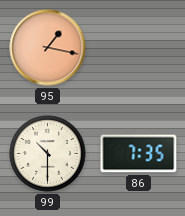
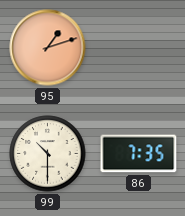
95: 1:17 -> 1:12 (48, 48)
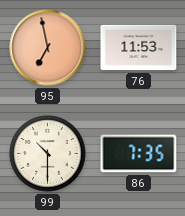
95: 1:12 -> 6:58 (48, 48)
76: none -> 11:53 (139, 48)
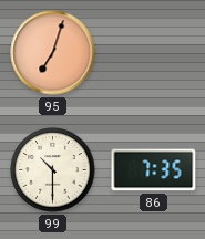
95: 6:58 -> 7:03 (53, 53)
76: 11:53 -> none (139, 48)
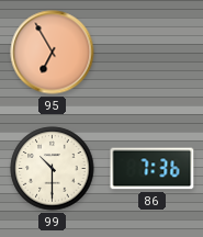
95: 7:03 -> 6:55 (53, 53)
86: 7:35 -> 7:36 (153, 169)
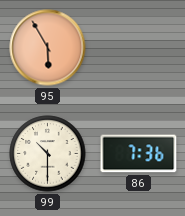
95: 6:55 -> 5:55 (48, 48)
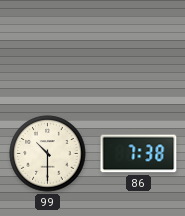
95: 5:55 -> none (48, 48)
86: 7:36 -> 7:38 (139, 154)
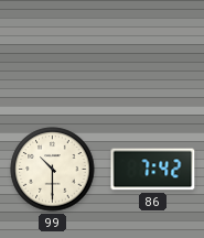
86: 7:38 -> 7:42 (153, 170)
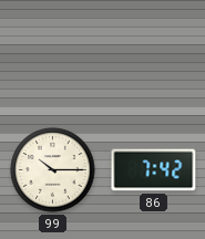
99: 10:30 -> 10:15 (53, 170)
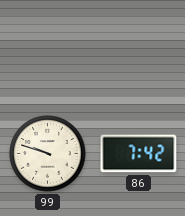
99: 10:15 -> 9:48 (48, 154)
